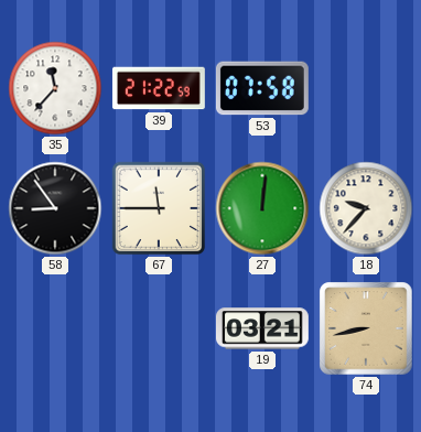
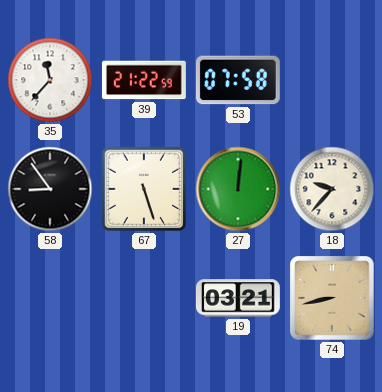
67: 11:45 -> 5:27 (144, 189)
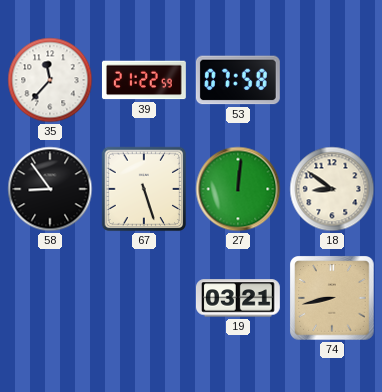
18: 9:37 -> 8:51 (332, 189)
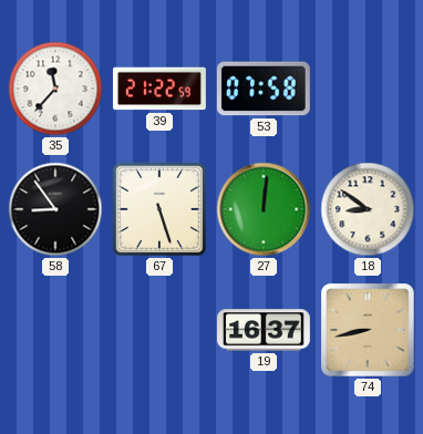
19: 03:21 -> 16:37 (264, 330)
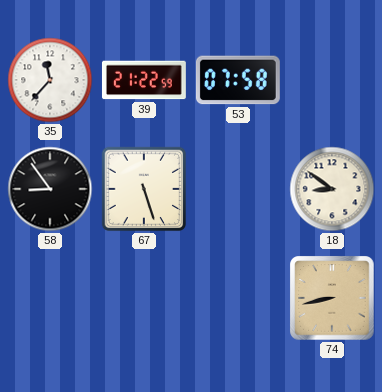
27: 12:01 -> none (264, 209)
19: 16:37 -> none (264, 330)
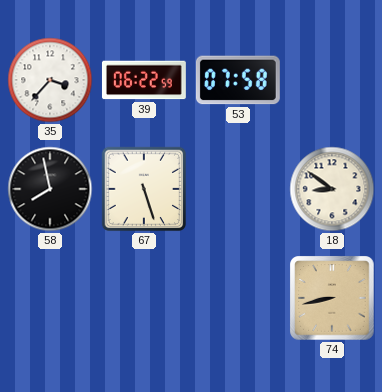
35: 11:37 -> 3:37 (50, 80)
39: 21:22 -> 06:22 (144, 80)
58: 8:54 -> 7:58 (50, 189)
